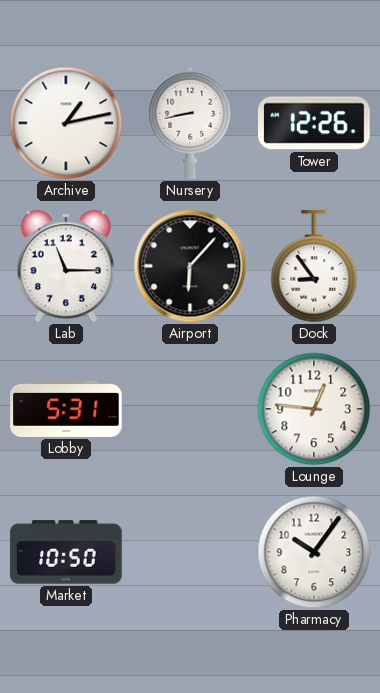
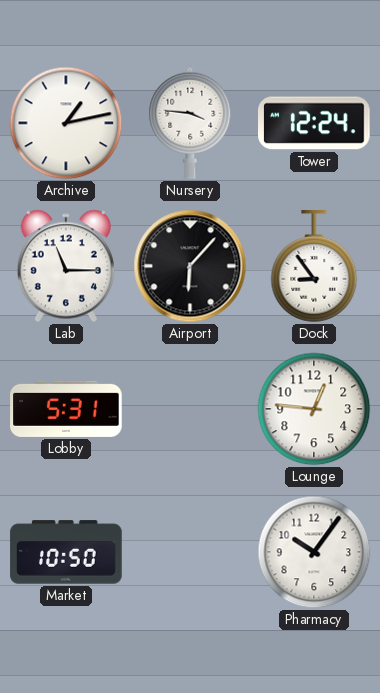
Nursery: 8:43 -> 3:46 (190, 123)
Tower: 12:26 -> 12:24 (315, 123)
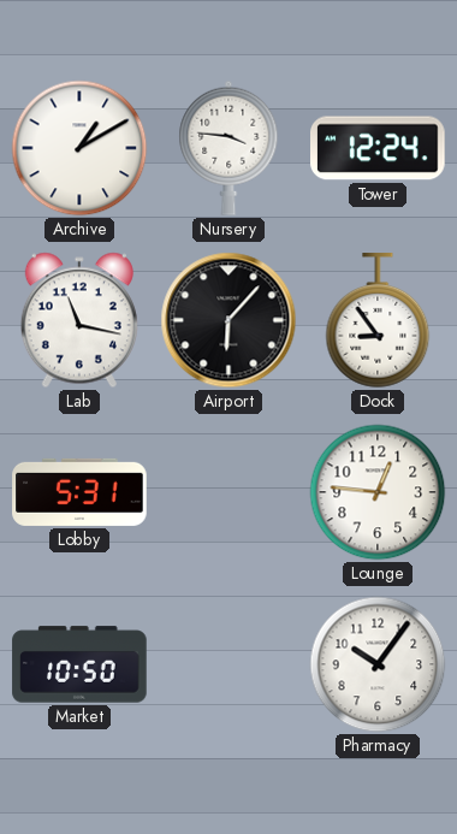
Archive: 1:13 -> 1:10 (79, 148)
Lab: 11:15 -> 11:17 (79, 320)
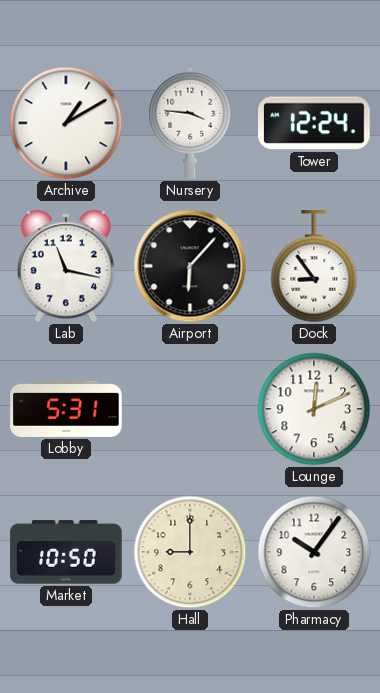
Lounge: 12:46 -> 12:11 (314, 409)
Hall: none -> 9:00 (190, 552)
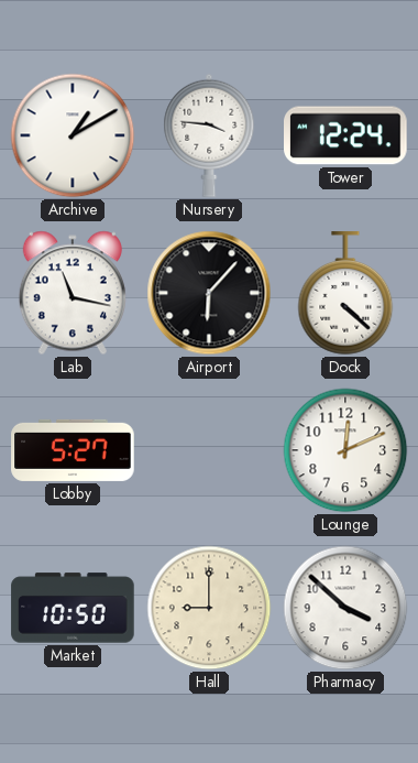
Dock: 8:54 -> 4:22 (345, 294)
Lobby: 5:31 -> 5:27 (73, 450)
Pharmacy: 10:06 -> 3:52 (345, 608)
